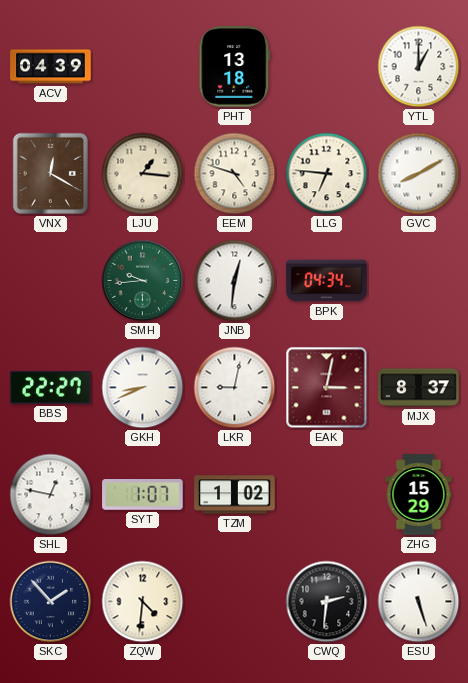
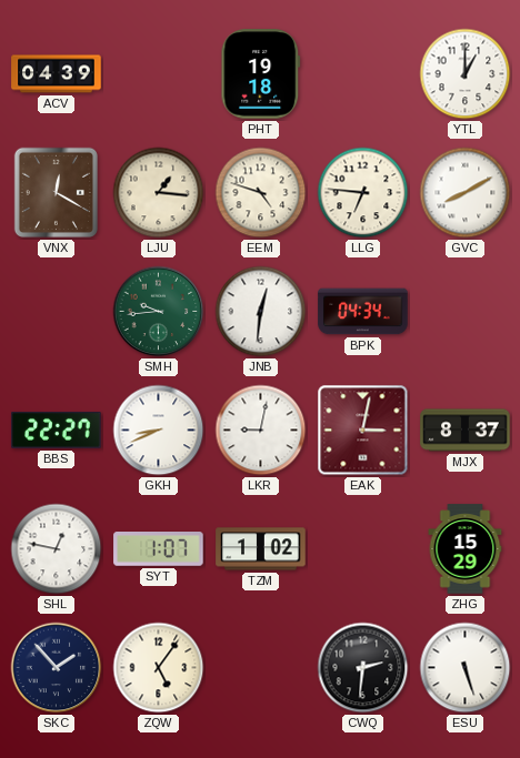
PHT: 13:18 -> 19:18 (261, 74)
ZQW: 4:31 -> 5:06 (159, 668)
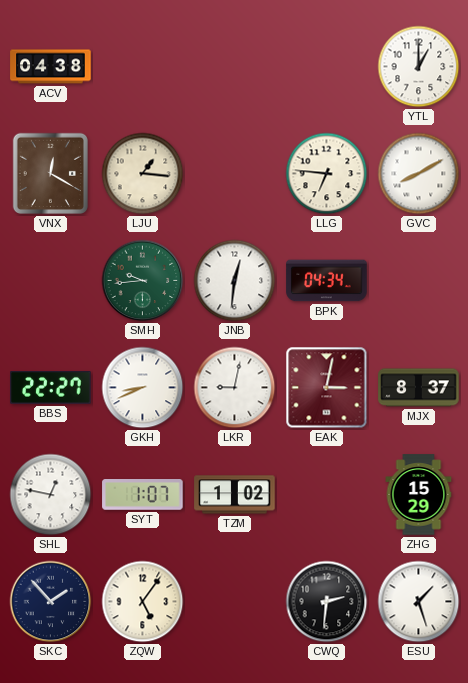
ACV: 04:39 -> 04:38 (51, 67)
PHT: 19:18 -> none (261, 74)
EEM: 4:48 -> none (261, 193)
ESU: 5:27 -> 1:27 (419, 602)
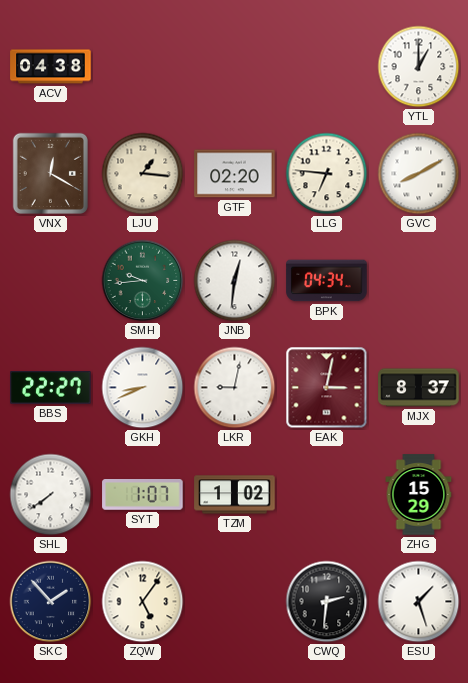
GTF: none -> 02:20 (235, 174)
SHL: 12:47 -> 7:39 (51, 495)
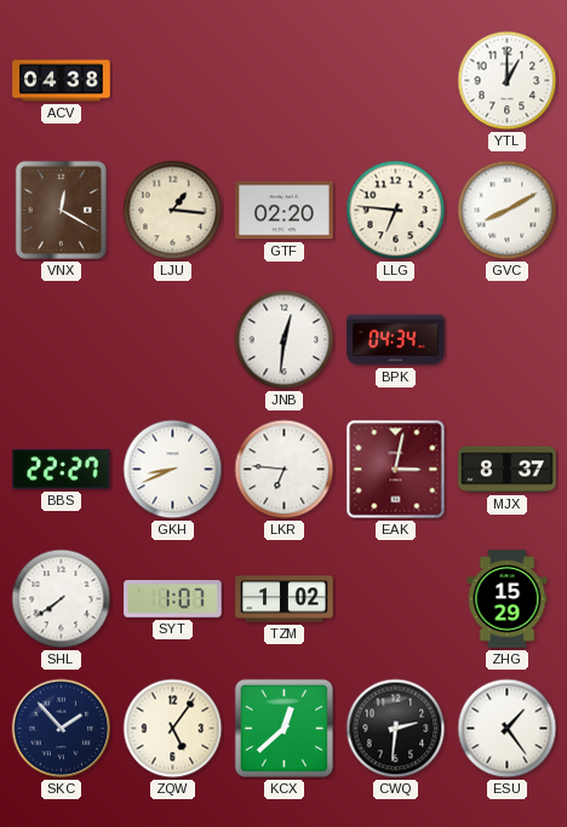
SMH: 9:44 -> none (143, 281)
LKR: 9:02 -> 6:46 (285, 470)
KCX: none -> 12:38 (283, 728)
ESU: 1:27 -> 1:24 (508, 729)
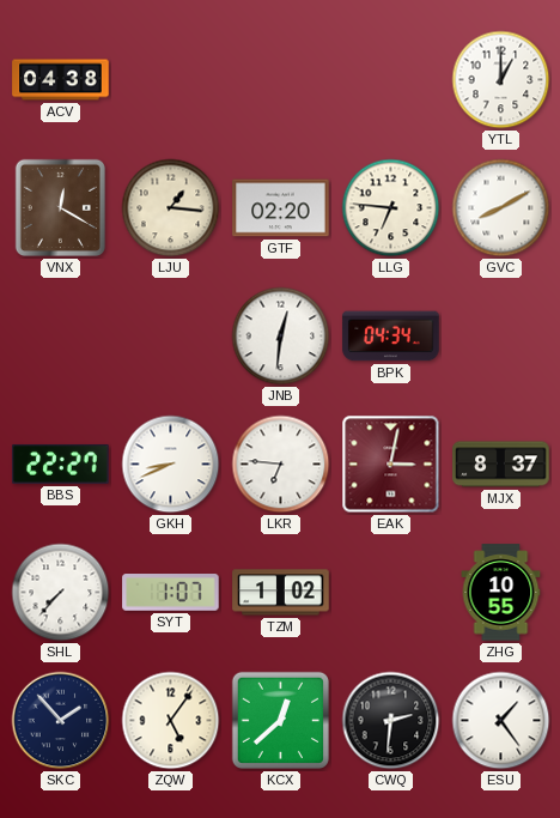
SHL: 7:39 -> 7:37 (61, 593)
ZHG: 15:29 -> 10:55 (501, 593)
